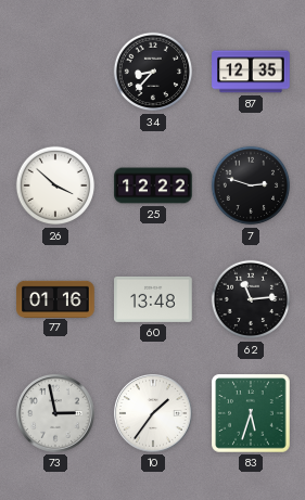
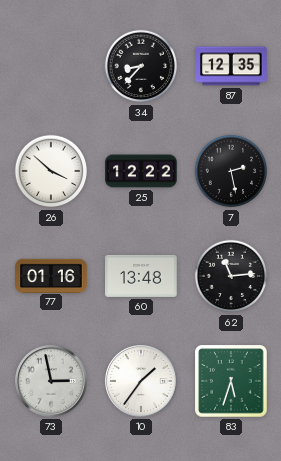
7: 2:48 -> 2:28 (231, 171)
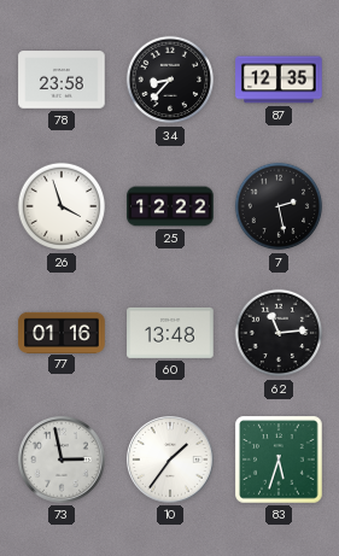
78: none -> 23:58 (62, 80)
26: 3:52 -> 3:57 (62, 206)
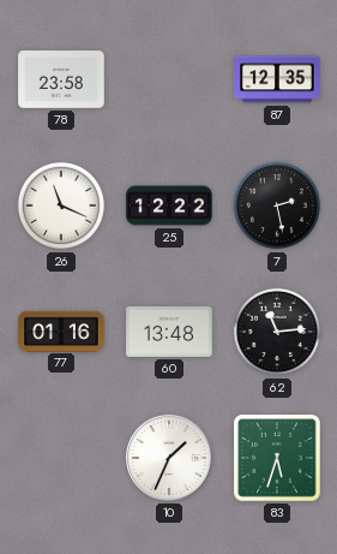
34: 8:37 -> none (170, 80)
26: 3:57 -> 11:19 (61, 205)
73: 2:58 -> none (63, 461)
10: 1:36 -> 1:34 (170, 459)
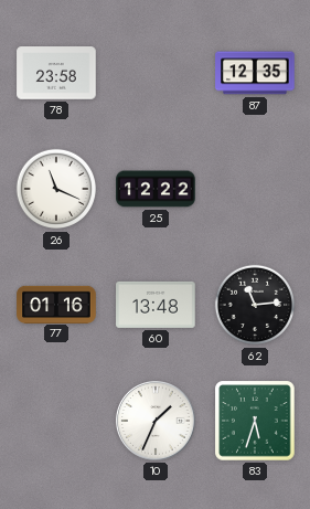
7: 2:28 -> none (277, 205)
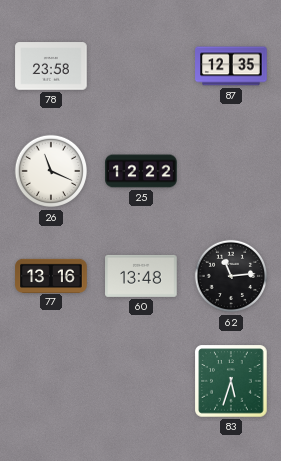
77: 01:16 -> 13:16 (51, 275)
10: 1:34 -> none (157, 422)
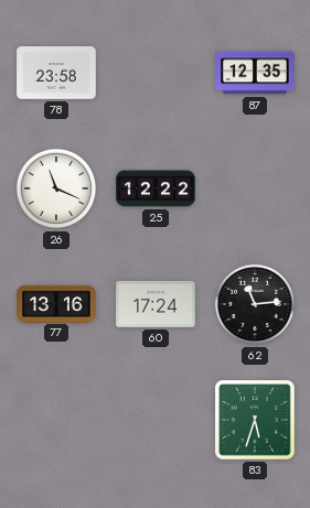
60: 13:48 -> 17:24 (156, 304)
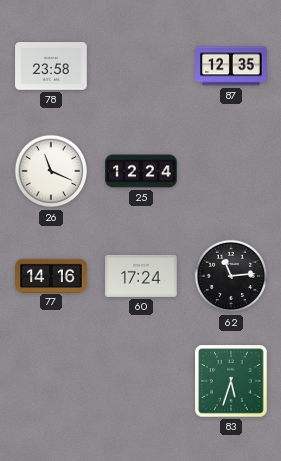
25: 12:22 -> 12:24 (141, 171)
77: 13:16 -> 14:16 (51, 275)
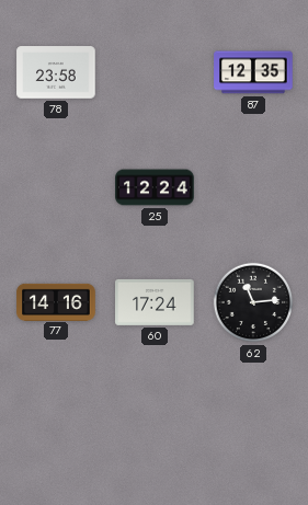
26: 11:19 -> none (51, 171)
83: 5:33 -> none (231, 381)
